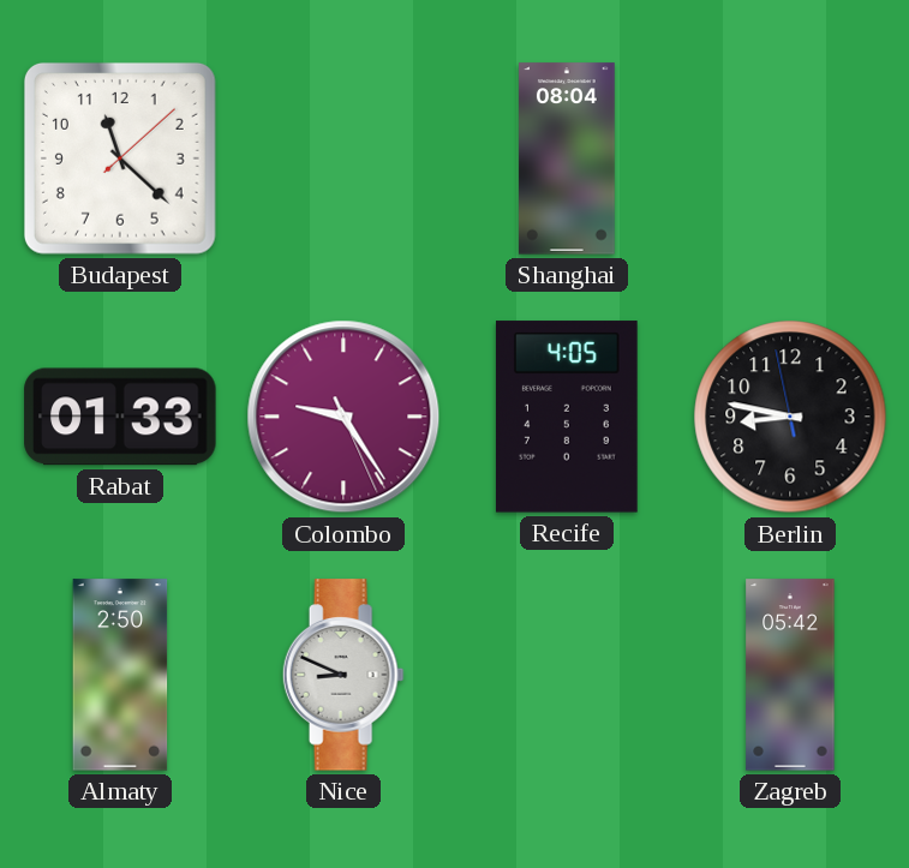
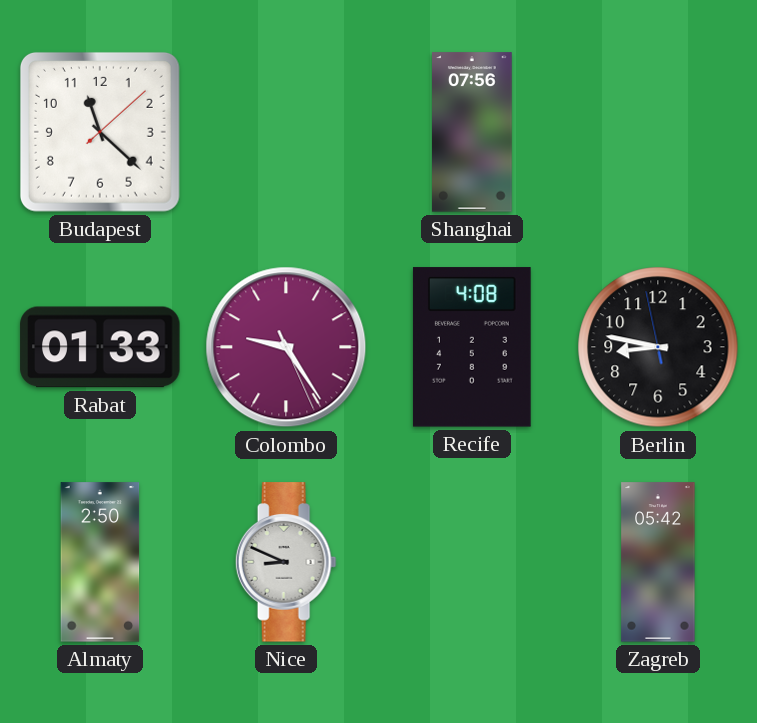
Shanghai: 08:04 -> 07:56 (473, 132)
Recife: 4:05 -> 4:08 (472, 347)
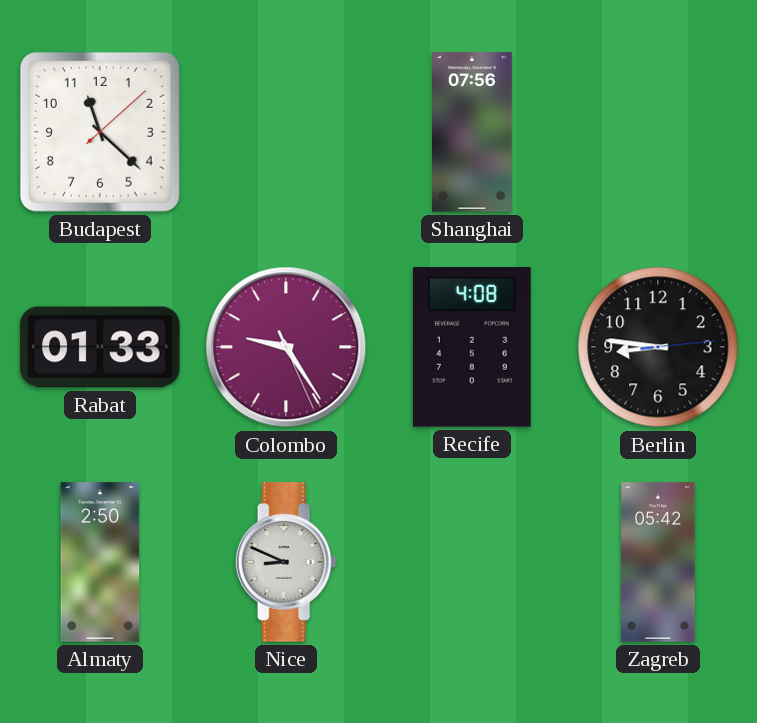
Berlin: 8:46:58 -> 8:46:14 (658, 347)
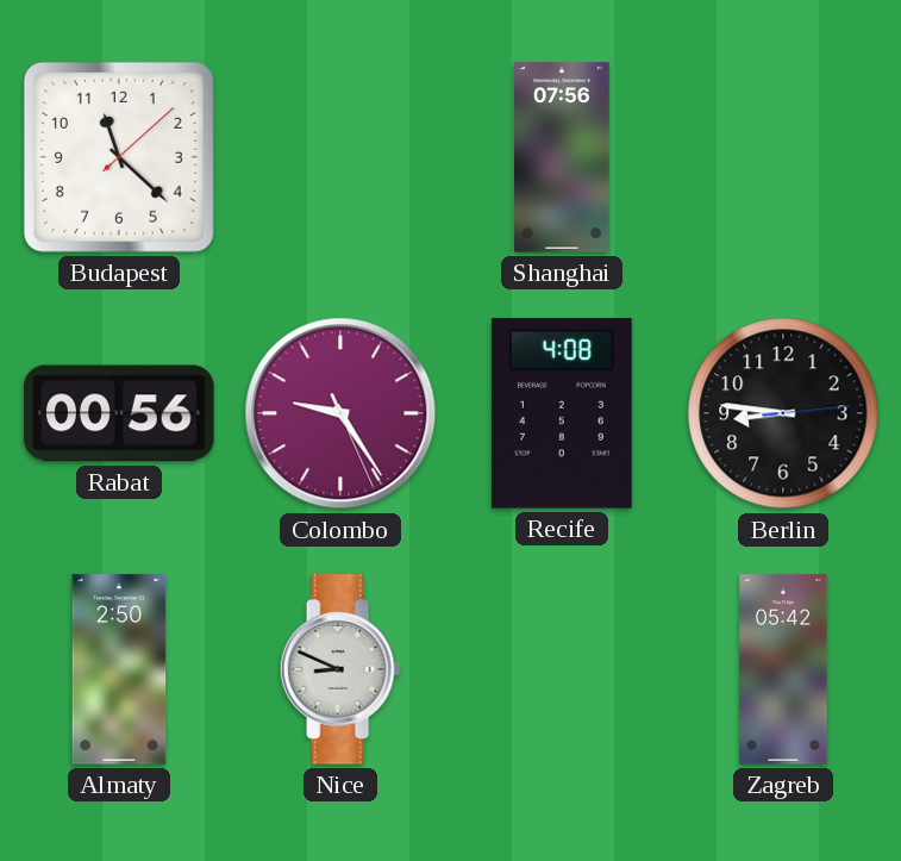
Rabat: 01:33 -> 00:56 (119, 413)
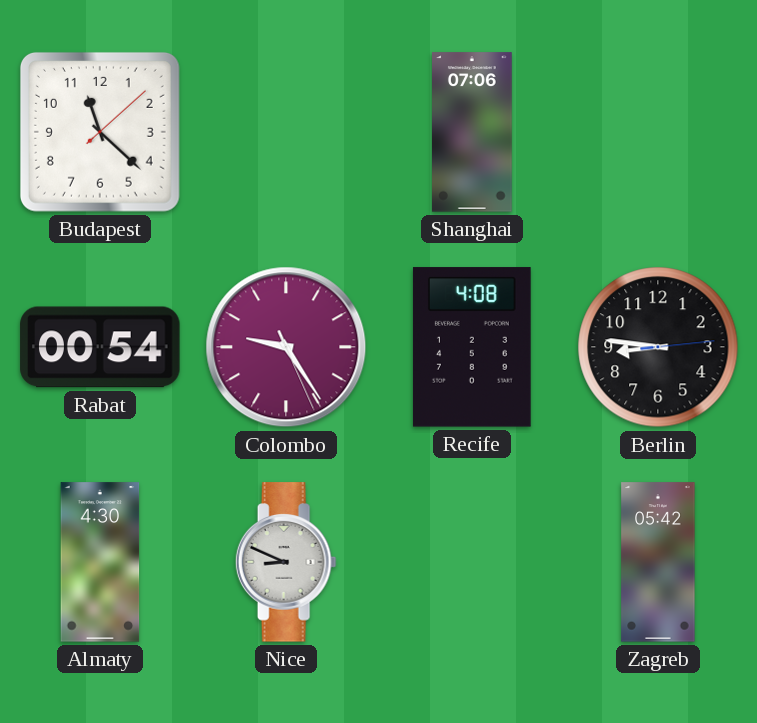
Shanghai: 07:56 -> 07:06 (473, 132)
Rabat: 00:56 -> 00:54 (100, 347)
Almaty: 2:50 -> 4:30 (100, 562)
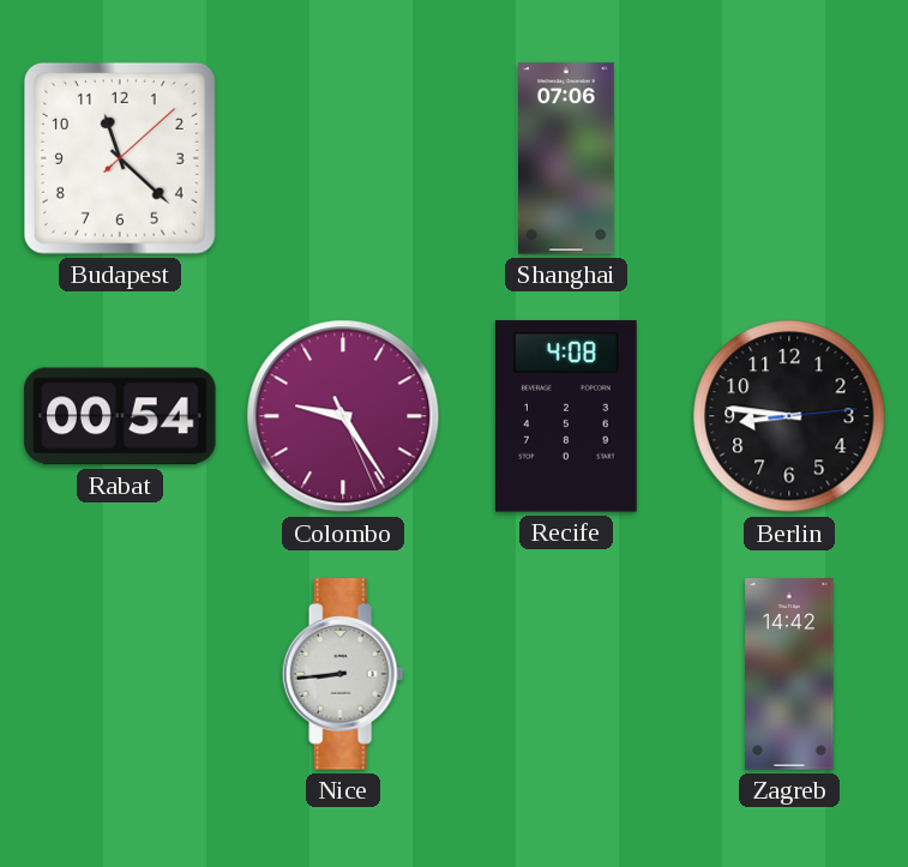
Almaty: 4:30 -> none (100, 562)
Nice: 8:49 -> 8:44 (343, 674)
Zagreb: 05:42 -> 14:42 (789, 674)
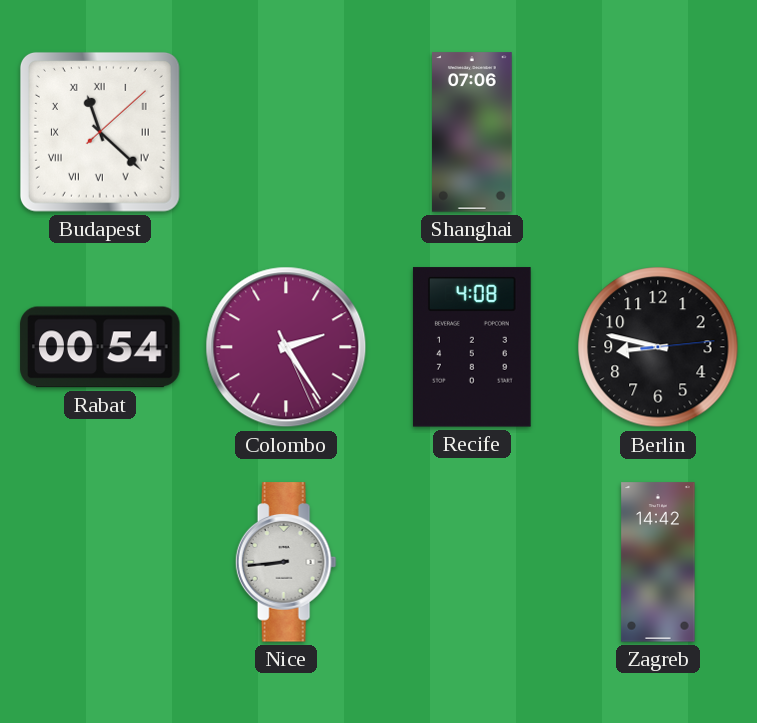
Budapest numerals: Arabic -> Roman (100, 132)
Colombo: 9:24 -> 2:24 (286, 347)
Berlin: 8:46 -> 8:47 (658, 347)
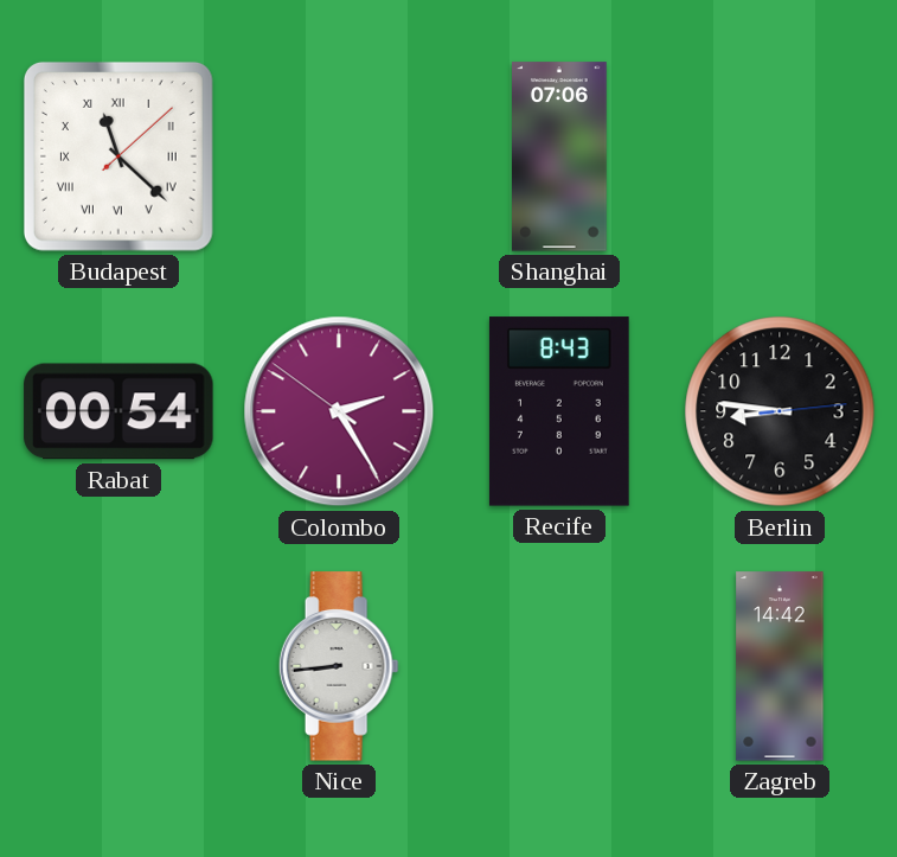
Colombo: 2:24:26 -> 2:24:51 (339, 411)
Recife: 4:08 -> 8:43 (559, 411)
Berlin: 8:47 -> 8:46 (780, 411)
